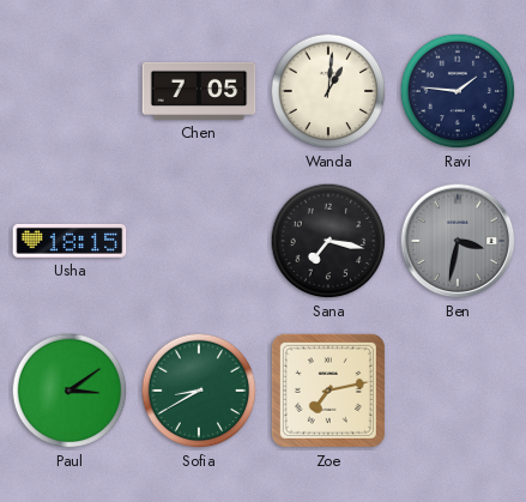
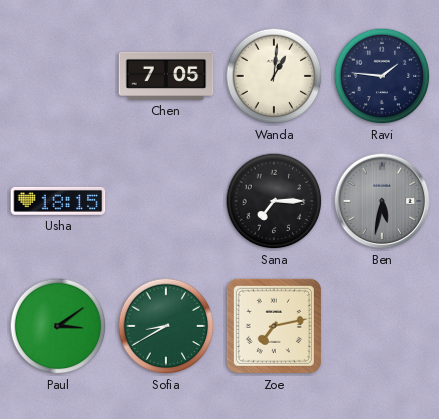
Sana: 7:17 -> 7:15 (274, 201)
Ben: 3:32 -> 5:32 (382, 201)
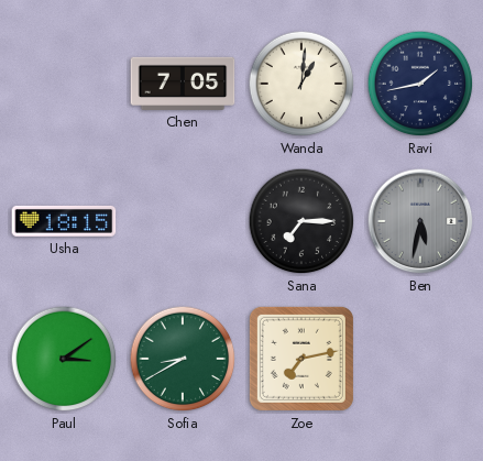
Ravi: 1:46 -> 1:43 (420, 84)
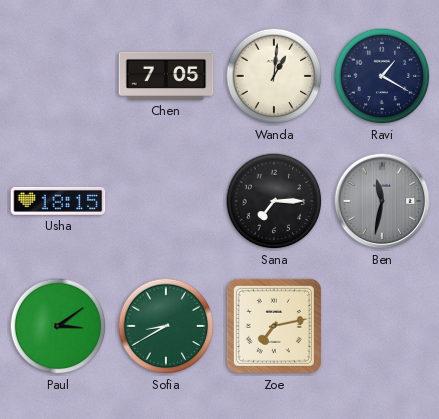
Ravi: 1:43 -> 1:20 (382, 76)
Ben: 5:32 -> 11:32 (382, 201)
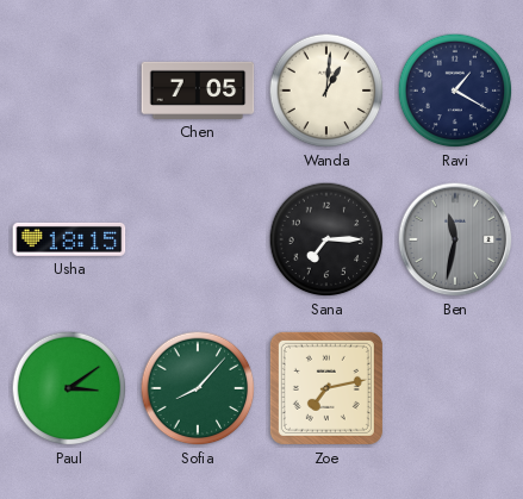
Sofia: 8:40 -> 8:07 (198, 388)
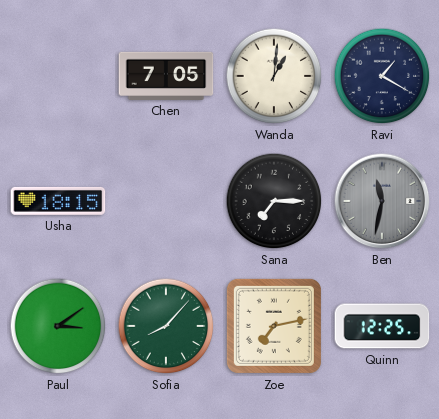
Quinn: none -> 12:25 (382, 326)
